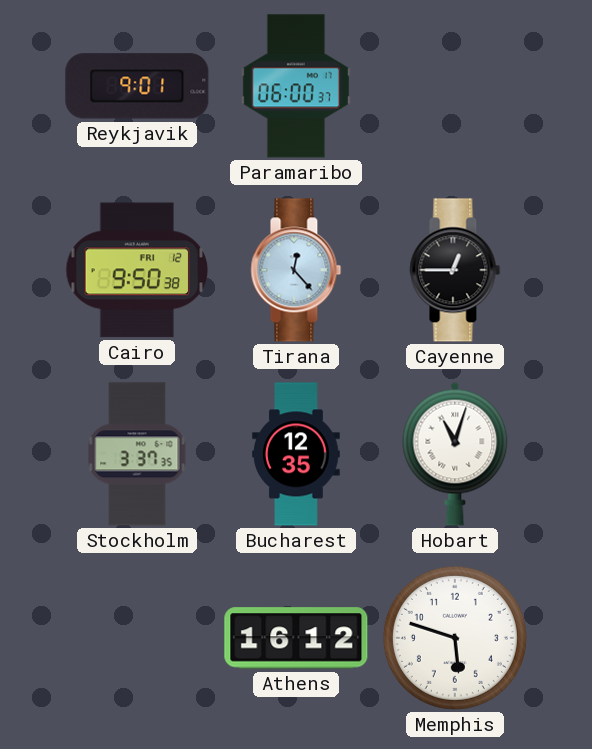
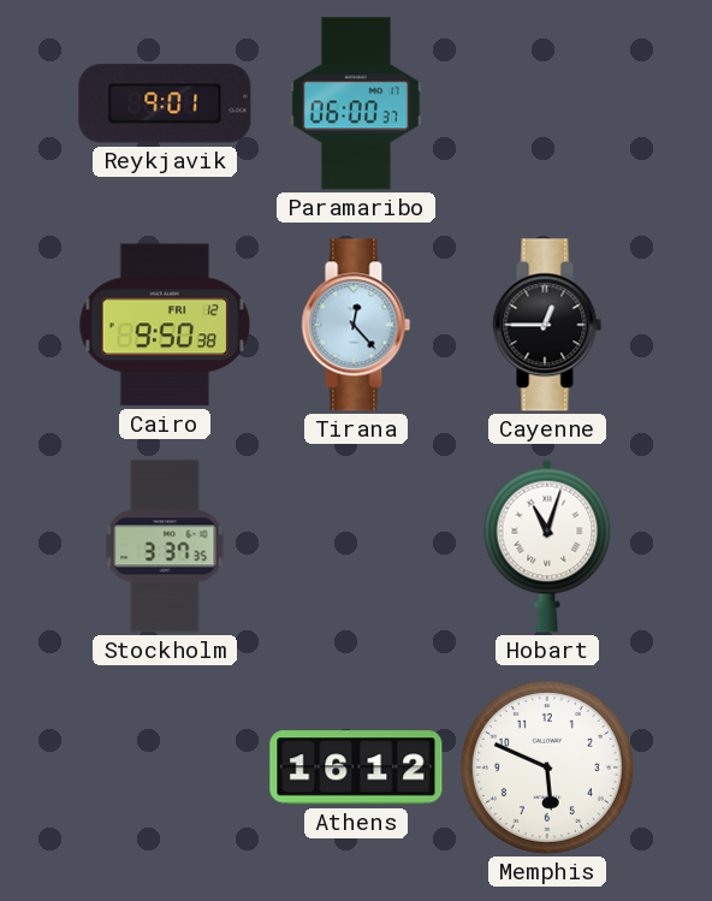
Bucharest: 12:35 -> none (296, 454)
Memphis: 5:48 -> 5:49 (547, 767)
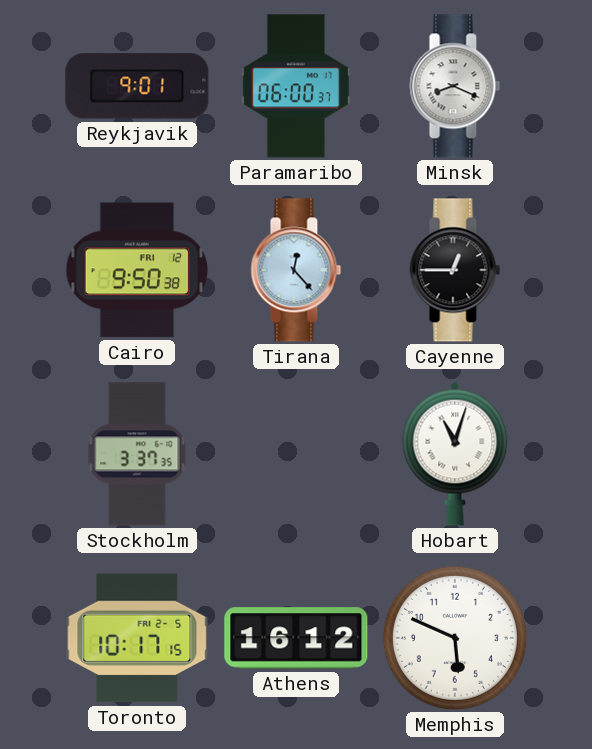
Minsk: none -> 8:19 (455, 86)
Toronto: none -> 10:17 (137, 638)
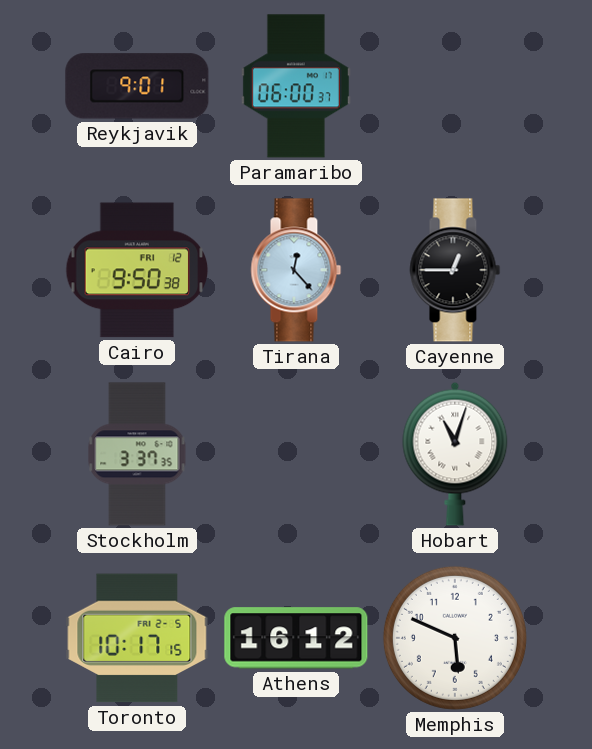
Minsk: 8:19 -> none (455, 86)
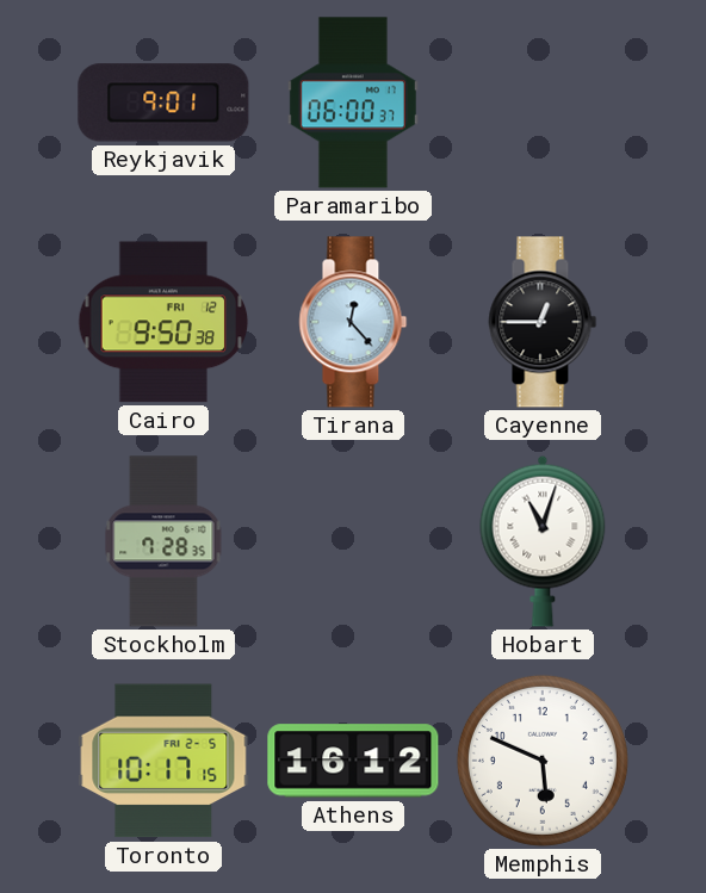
Stockholm: 3:37 -> 7:28 (163, 541)
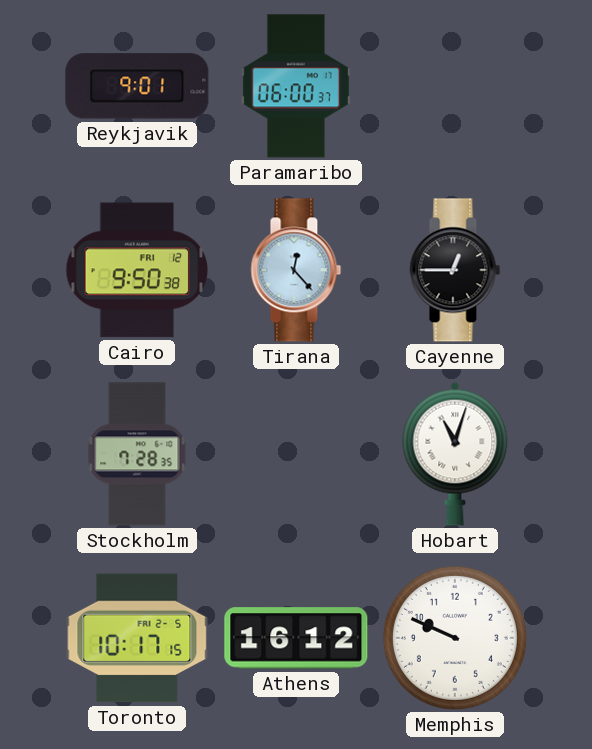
Memphis: 5:49 -> 9:49 (455, 638)
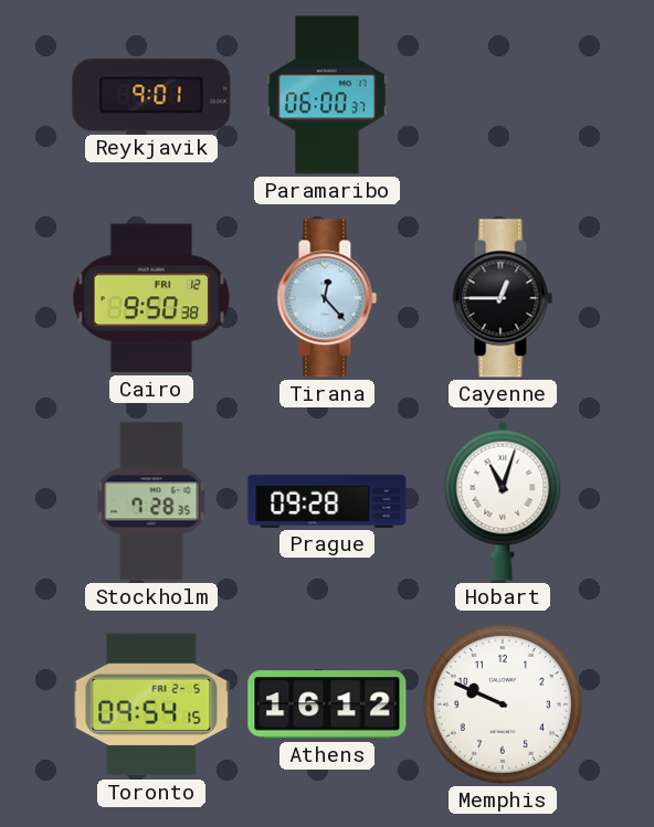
Prague: none -> 09:28 (327, 501)
Toronto: 10:17 -> 09:54 (151, 704)
